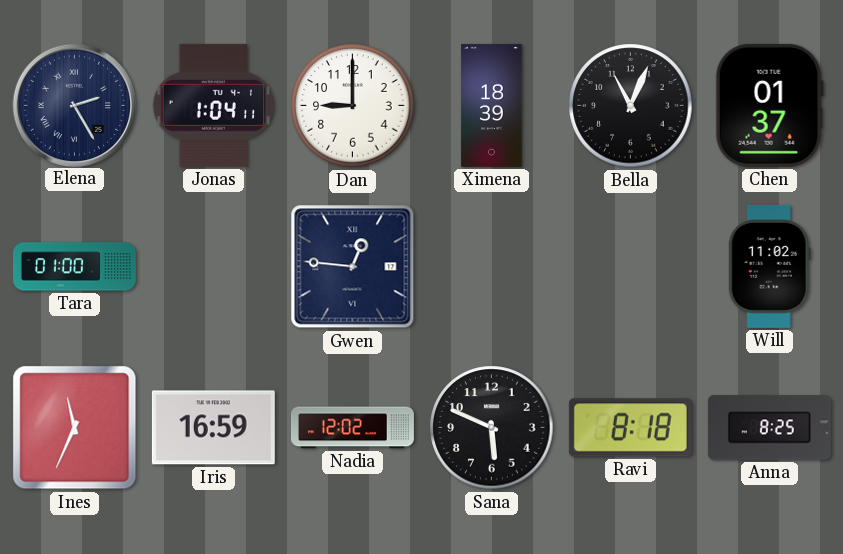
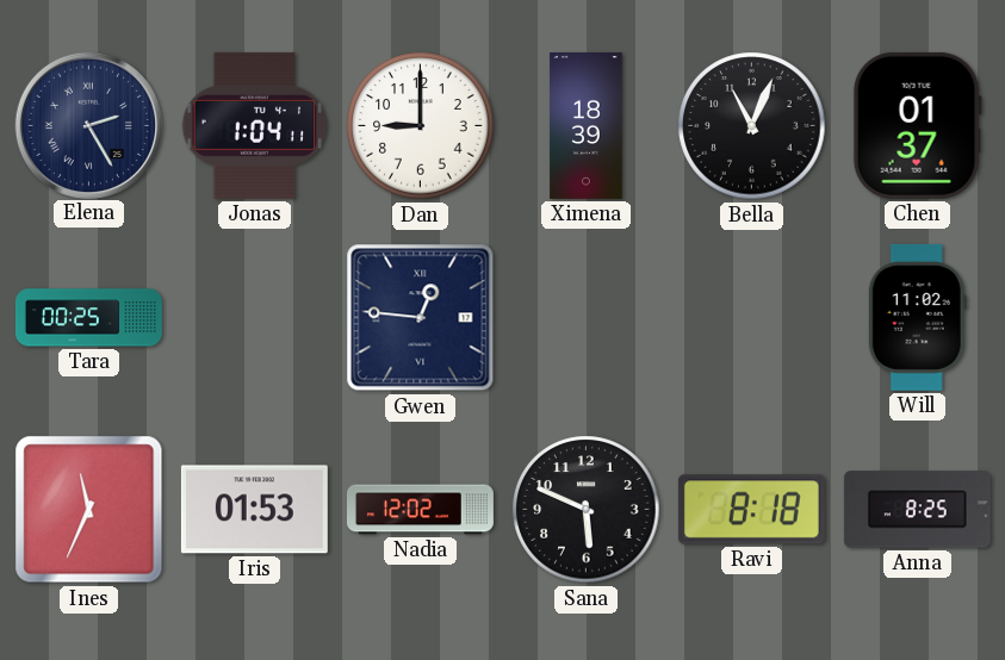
Tara: 01:00 -> 00:25 (88, 318)
Iris: 16:59 -> 01:53 (254, 510)
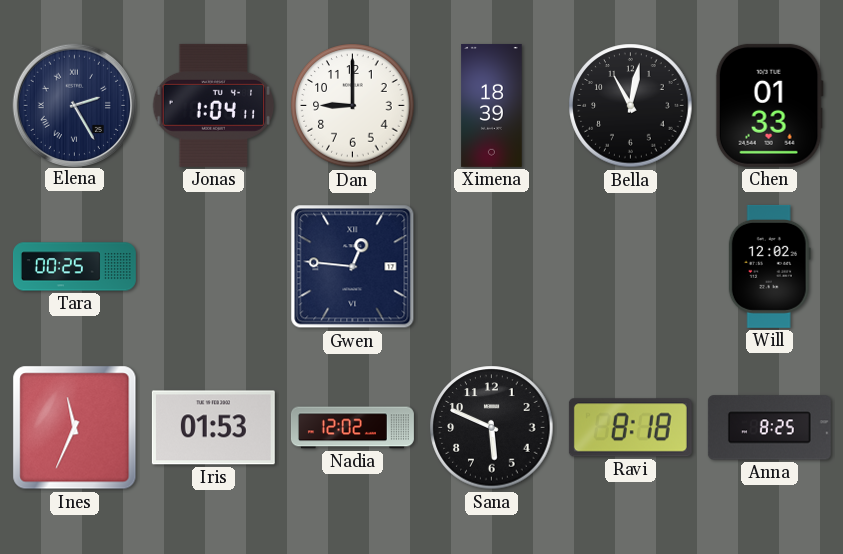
Bella: 11:04 -> 11:02 (631, 106)
Chen: 01:37 -> 01:33 (769, 105)
Will: 11:02 -> 12:02 (769, 266)
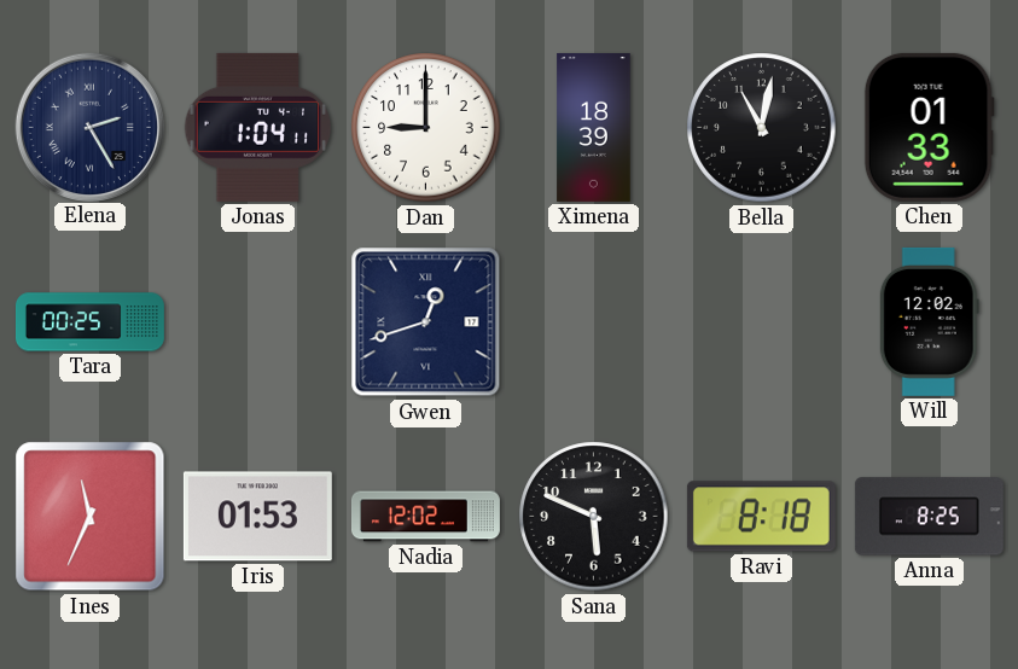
Gwen: 12:46 -> 12:42 (426, 322)
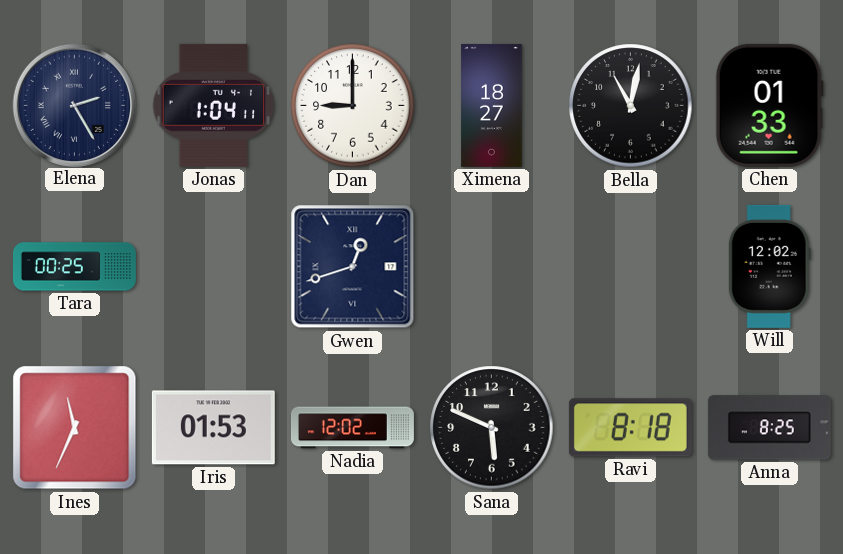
Ximena: 18:39 -> 18:27 (492, 105)
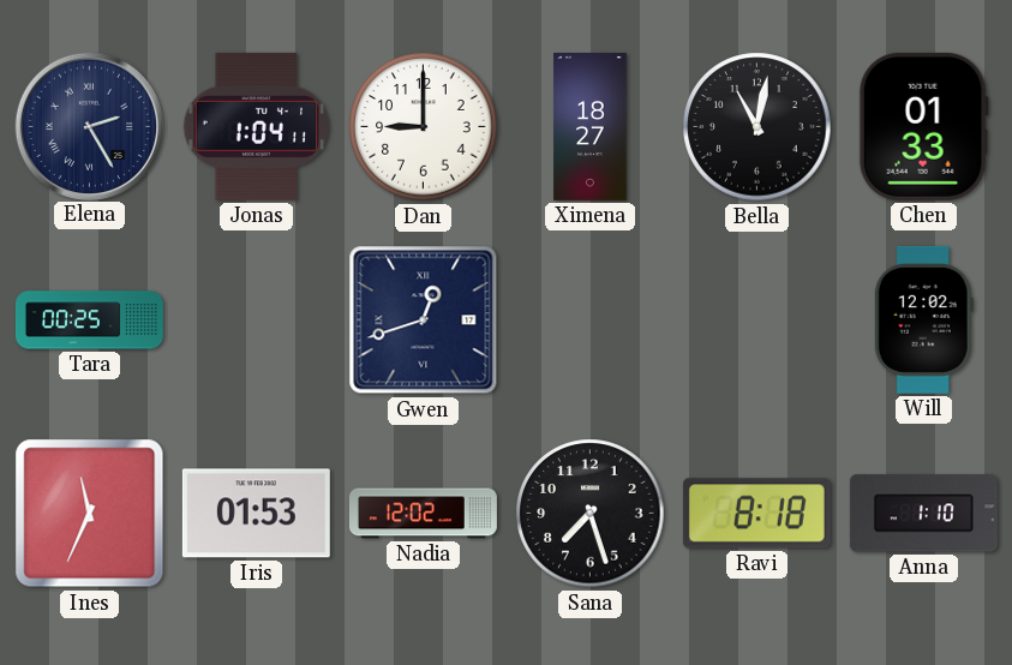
Sana: 5:49 -> 7:27 (591, 514)
Anna: 8:25 -> 1:10 (923, 514)
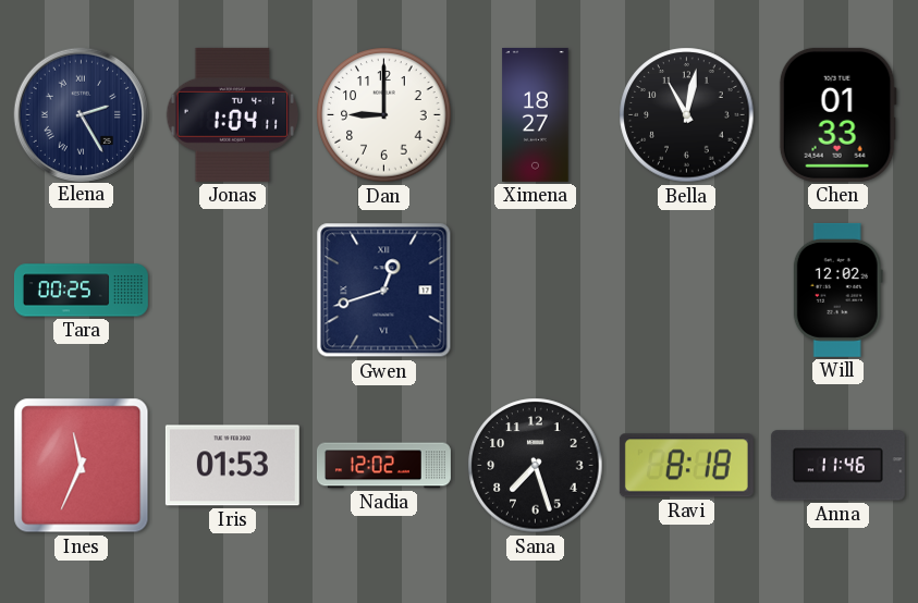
Anna: 1:10 -> 11:46 (837, 466)
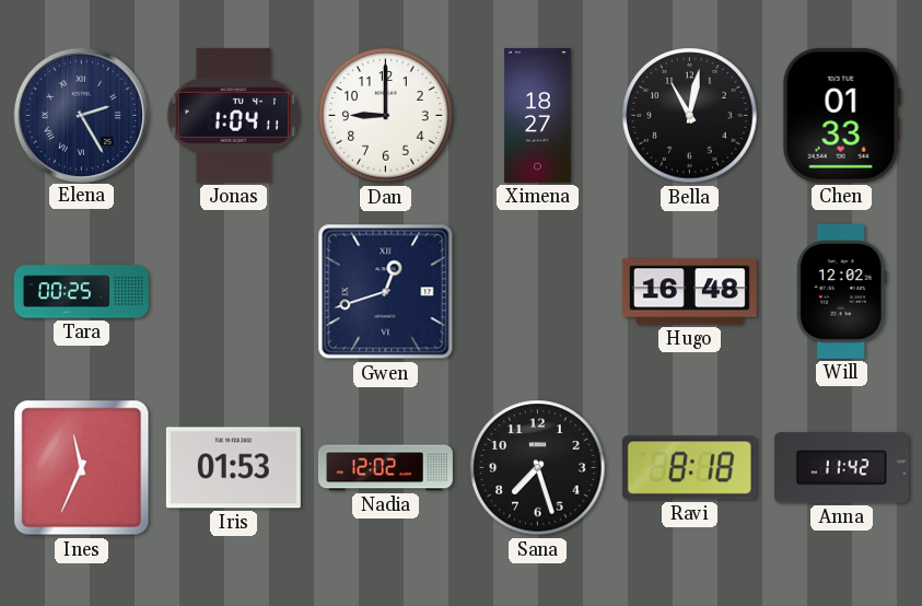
Hugo: none -> 16:48 (689, 292)
Anna: 11:46 -> 11:42 (841, 468)
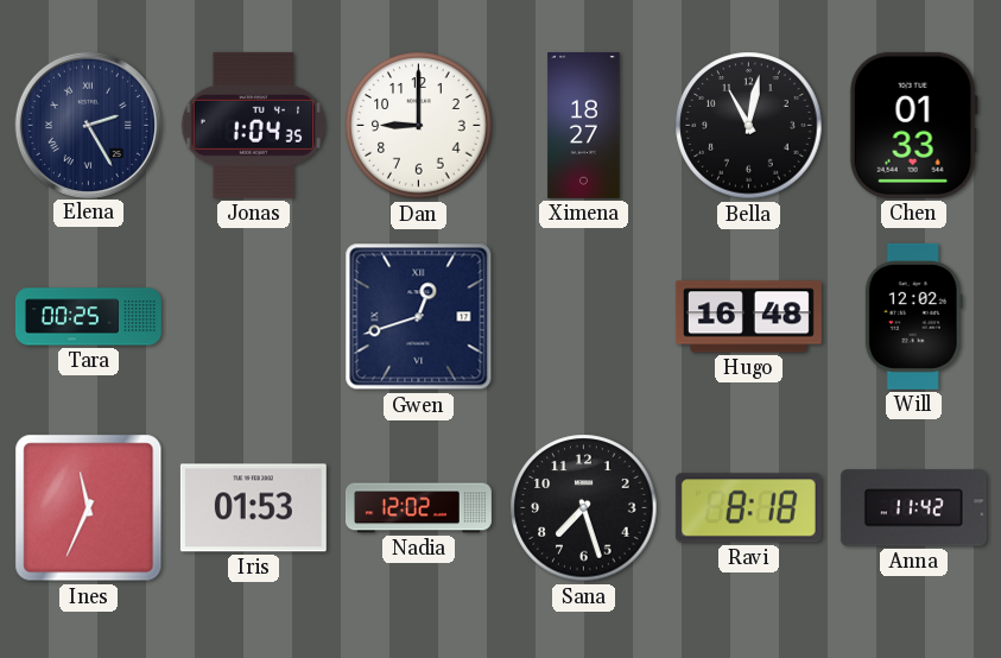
Jonas: 1:04:11 -> 1:04:35 (254, 125)
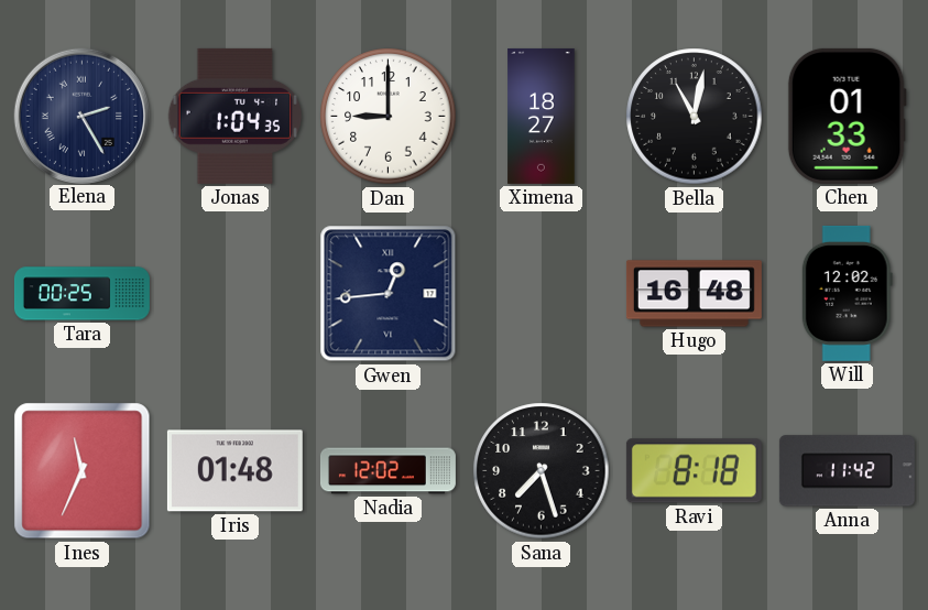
Gwen: 12:42 -> 12:44 (389, 294)
Iris: 01:53 -> 01:48 (234, 471)
